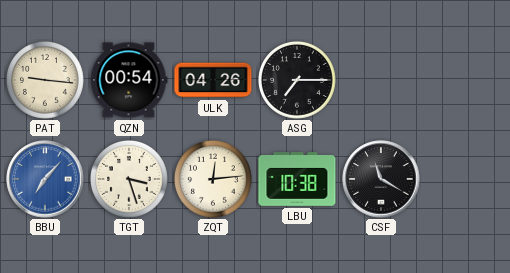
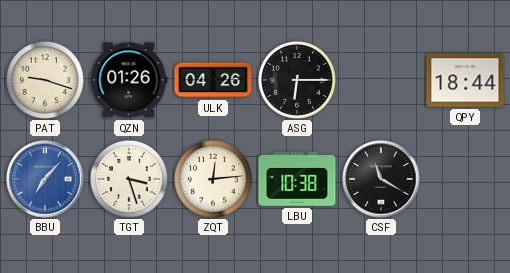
PAT: 9:16 -> 9:18 (46, 81)
QZN: 00:54 -> 01:26 (129, 80)
ASG: 7:15 -> 6:15 (298, 81)
QPY: none -> 18:44 (465, 80)
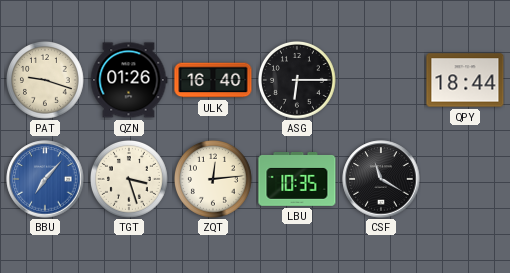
ULK: 04:26 -> 16:40 (213, 80)
LBU: 10:38 -> 10:35 (297, 180)
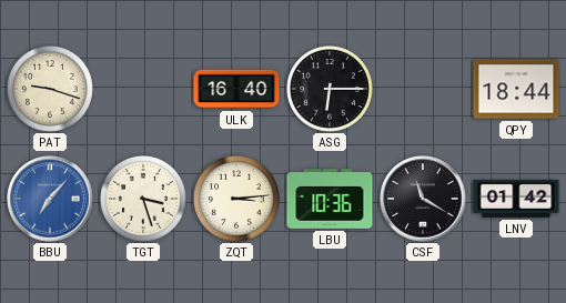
QZN: 01:26 -> none (129, 80)
ZQT: 12:14 -> 3:14 (237, 200)
LBU: 10:35 -> 10:36 (330, 200)
LNV: none -> 01:42 (516, 199)
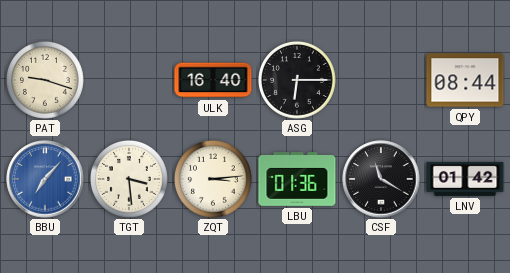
QPY: 18:44 -> 08:44 (465, 80)
TGT: 3:27 -> 3:29 (130, 180)
LBU: 10:36 -> 01:36 (297, 180)
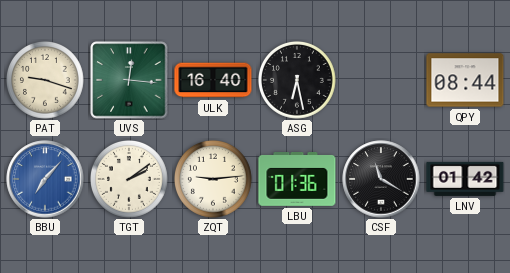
UVS: none -> 12:16 (129, 80)
ASG: 6:15 -> 6:28 (298, 81)
TGT: 3:29 -> 2:09 (130, 180)
ZQT: 3:14 -> 9:14 (214, 180)
